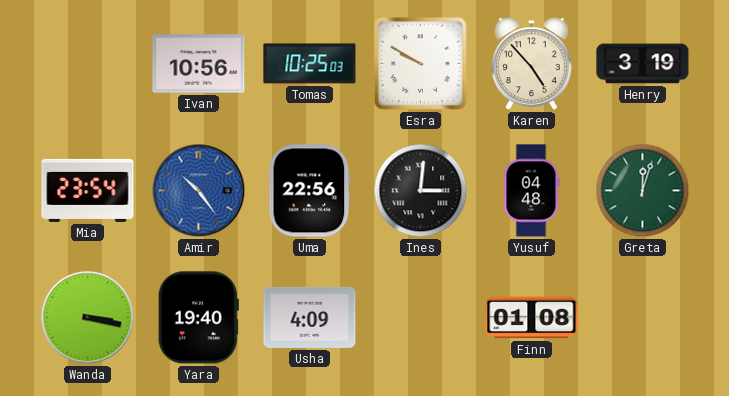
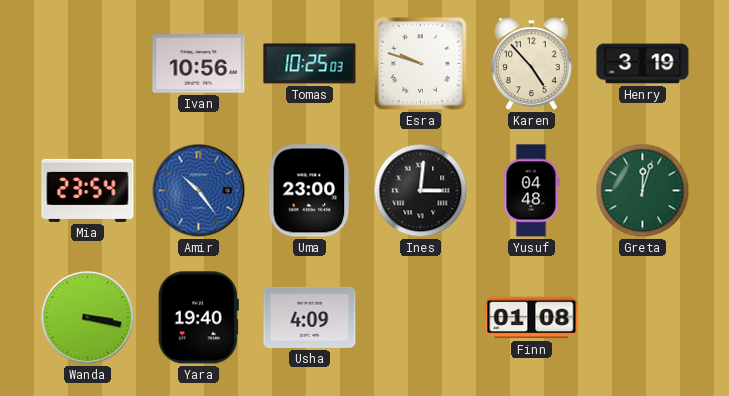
Esra: 9:50 -> 9:48 (420, 63)
Uma: 22:56 -> 23:00 (310, 191)
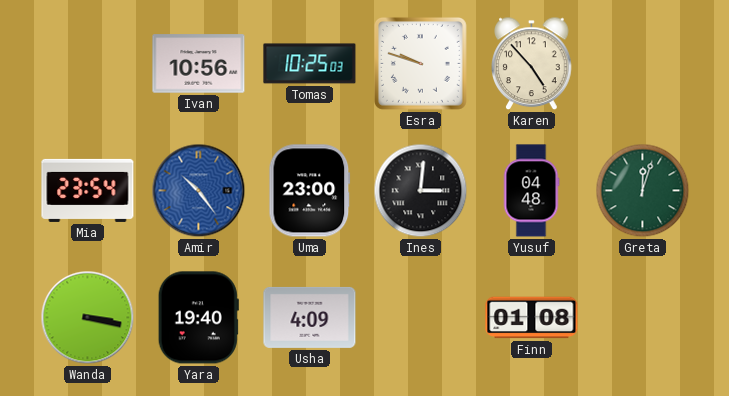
Henry: 3:19 -> none (643, 64)
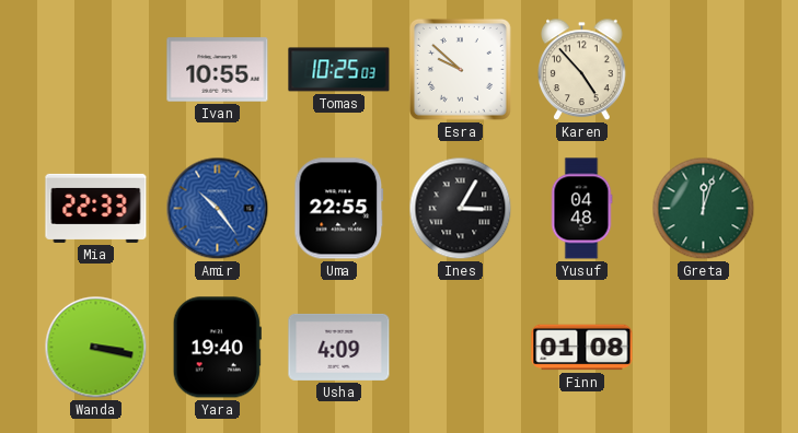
Ivan: 10:56 -> 10:55 (218, 70)
Esra: 9:48 -> 9:52 (460, 69)
Mia: 23:54 -> 22:33 (96, 208)
Uma: 23:00 -> 22:55 (339, 209)
Ines: 3:01 -> 3:05 (461, 209)
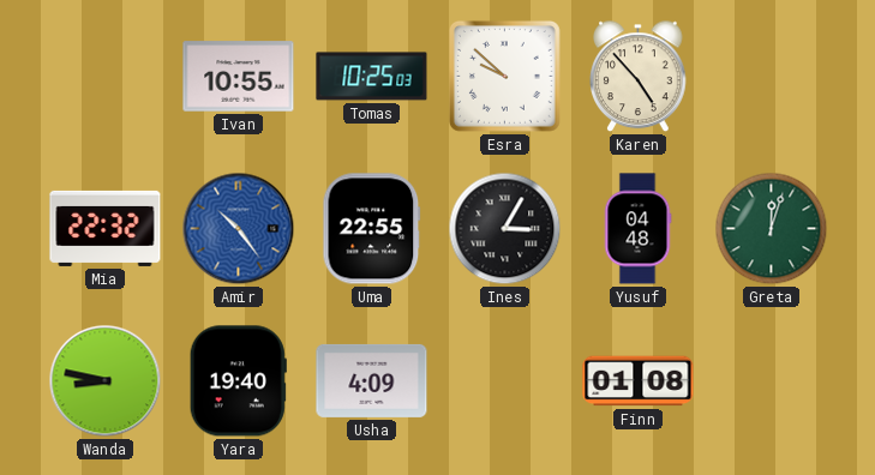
Mia: 22:33 -> 22:32 (106, 228)
Wanda: 3:17 -> 8:47 (106, 381)
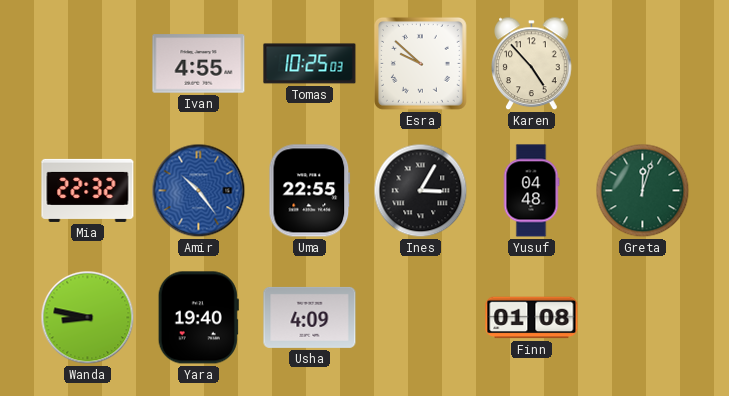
Ivan: 10:55 -> 4:55 (199, 64)
